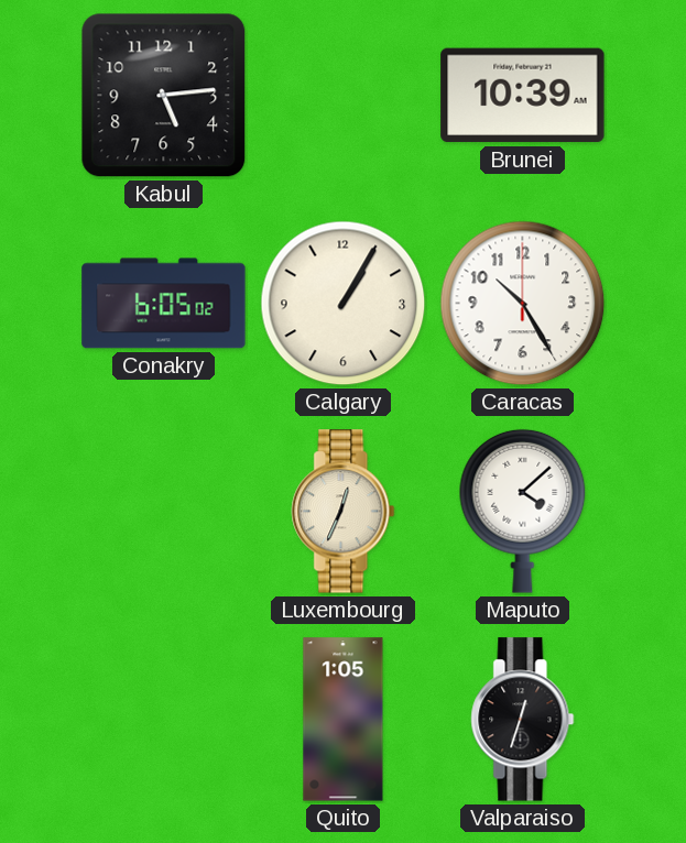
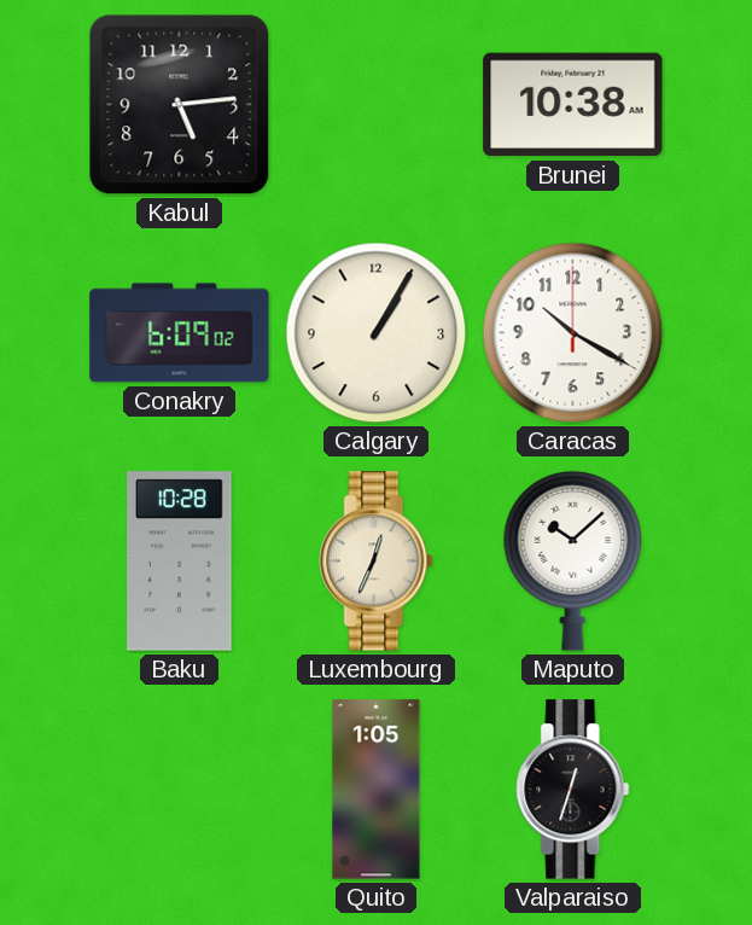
Brunei: 10:39 -> 10:38 (573, 105)
Conakry: 6:05 -> 6:09 (180, 333)
Caracas: 10:25 -> 10:20 (573, 333)
Baku: none -> 10:28 (180, 562)
Maputo: 4:08 -> 10:08 (573, 560)
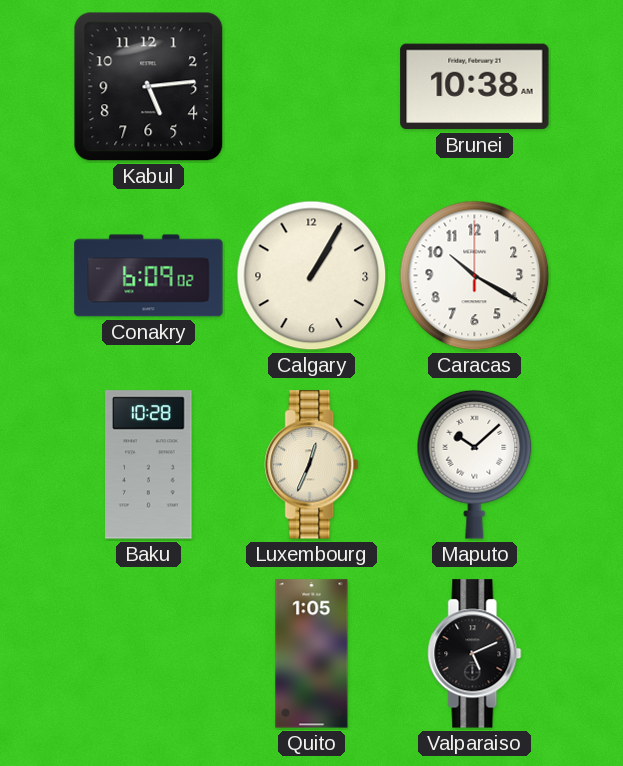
Valparaiso: 12:33 -> 5:11 (475, 654)
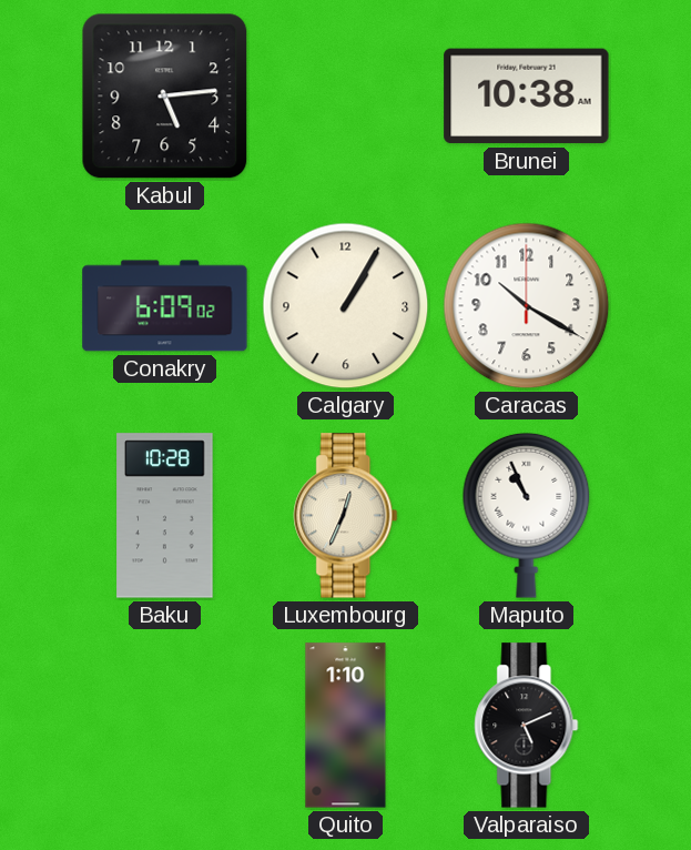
Maputo: 10:08 -> 10:56 (527, 515)
Quito: 1:05 -> 1:10 (346, 726)
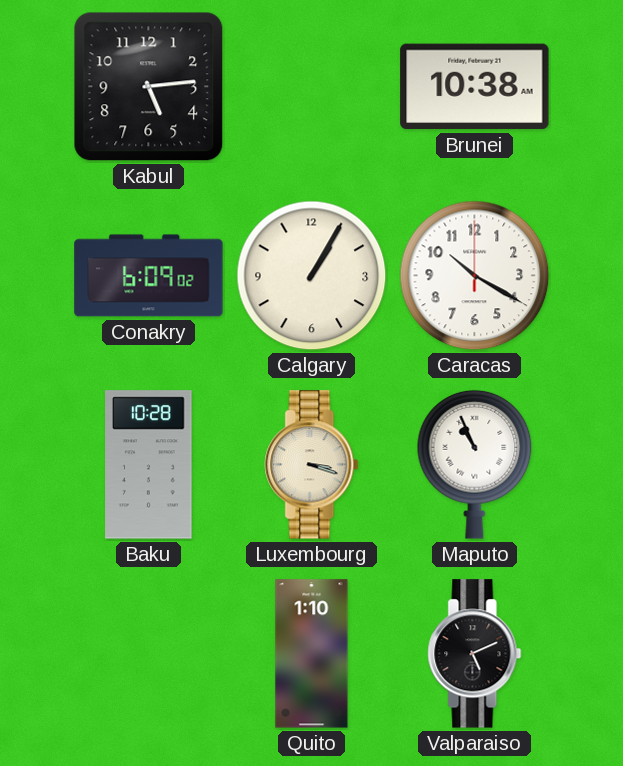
Luxembourg: 12:34 -> 3:18 (312, 465)
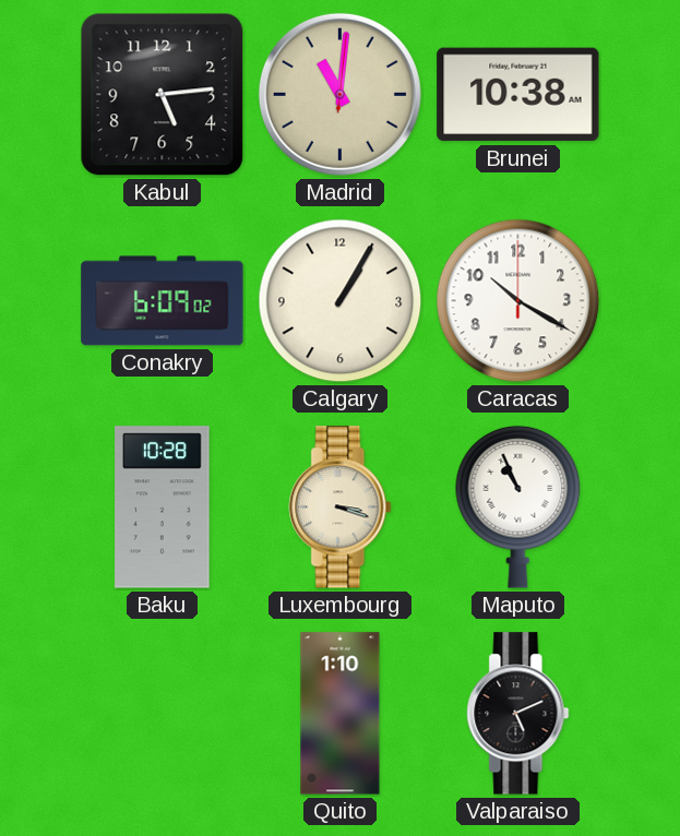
Madrid: none -> 11:01 (339, 94)
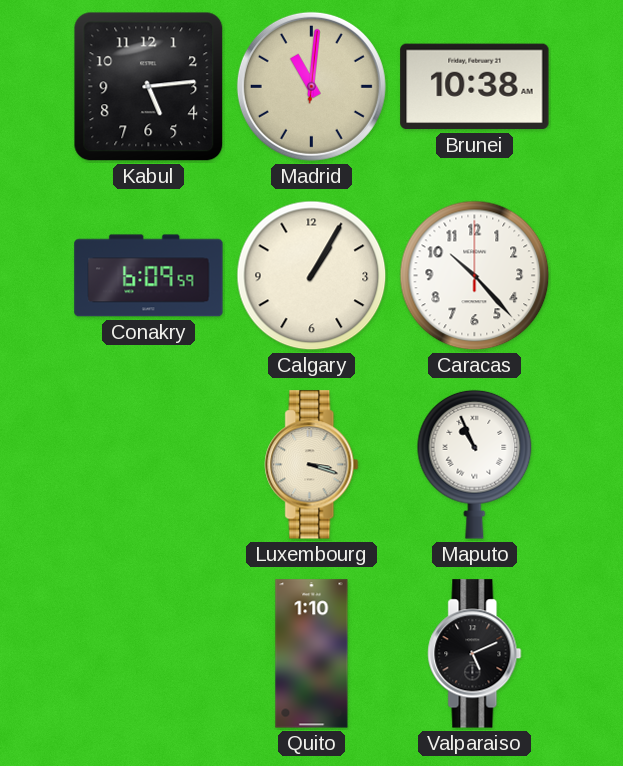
Conakry: 6:09:02 -> 6:09:59 (149, 276)
Caracas: 10:20 -> 10:23 (475, 276)
Baku: 10:28 -> none (163, 507)
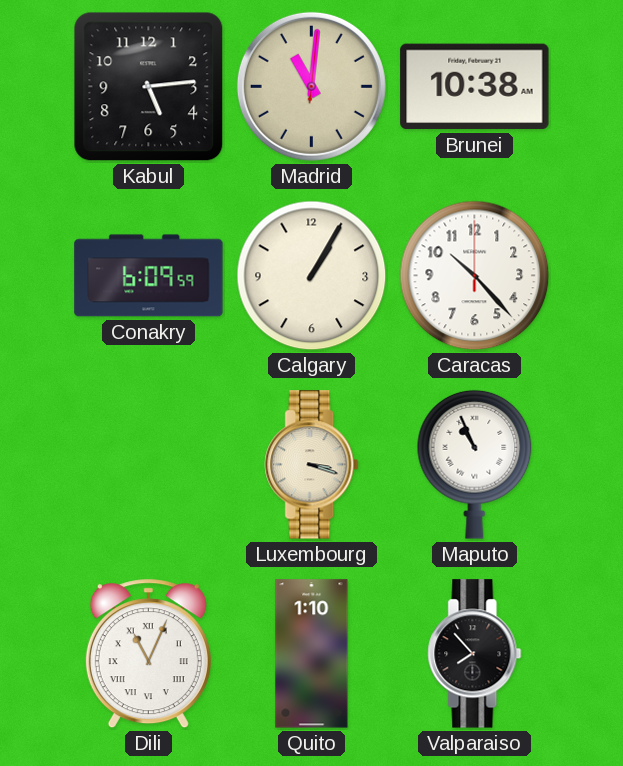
Dili: none -> 11:04 (148, 654)
Valparaiso: 5:11 -> 7:53 (475, 654)
